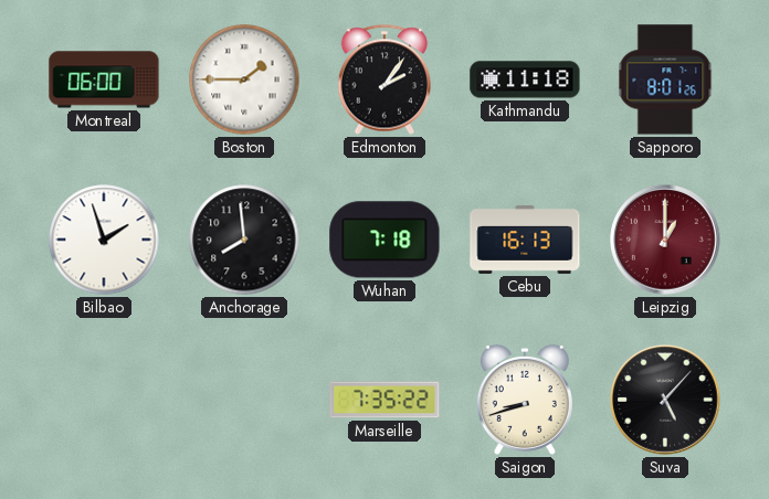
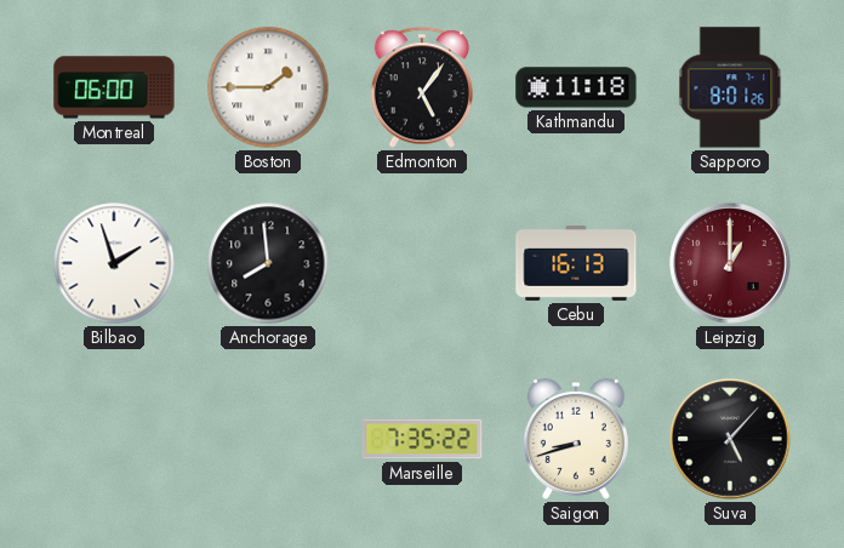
Edmonton: 2:06 -> 5:06 (422, 87)
Wuhan: 7:18 -> none (384, 240)
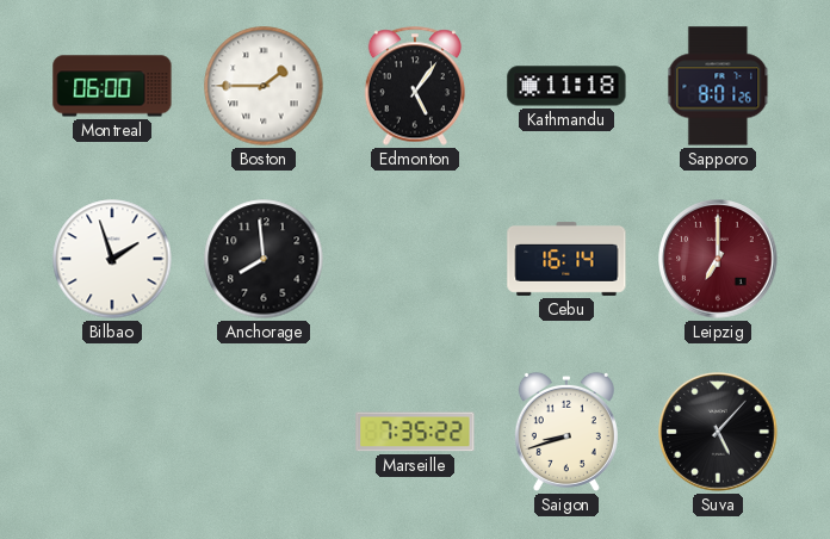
Cebu: 16:13 -> 16:14 (566, 259)
Leipzig: 1:00 -> 7:00 (718, 259)
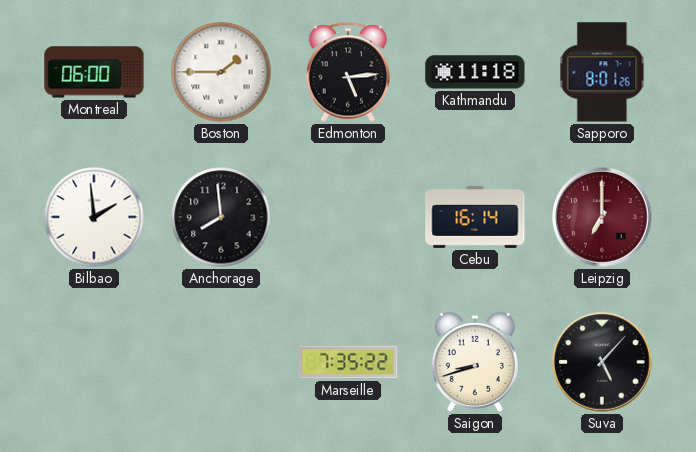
Edmonton: 5:06 -> 5:14 (348, 72)
Bilbao: 1:57 -> 1:59 (94, 217)
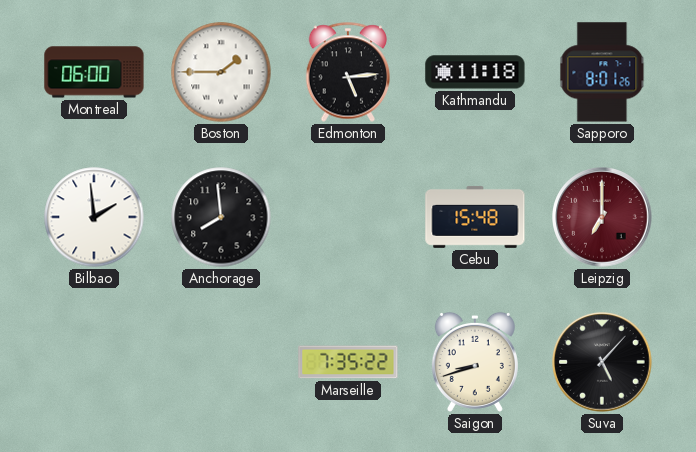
Cebu: 16:14 -> 15:48 (475, 217)
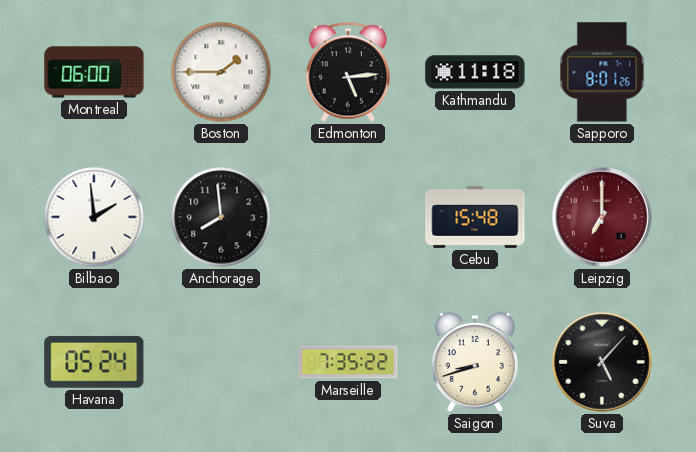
Havana: none -> 05:24 (94, 362)
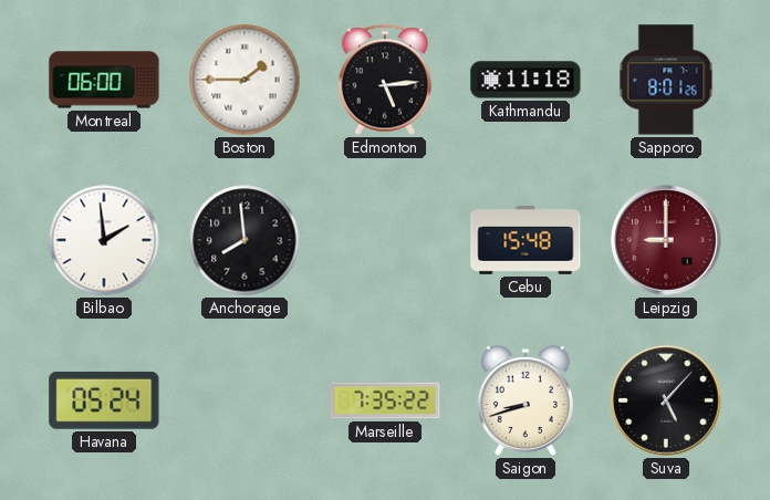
Leipzig: 7:00 -> 9:00 (666, 240)
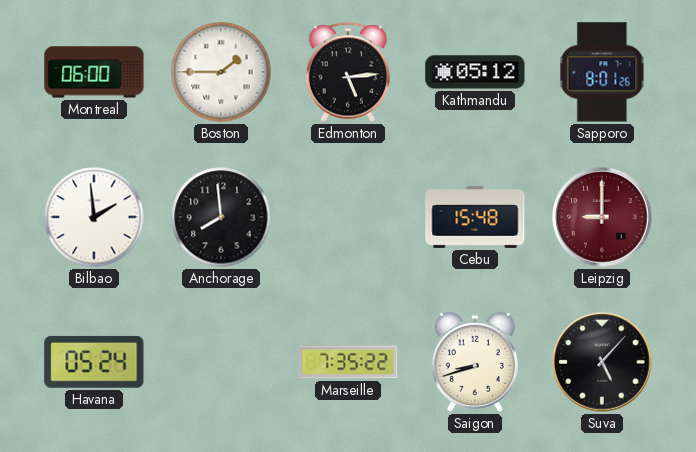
Kathmandu: 11:18 -> 05:12 (475, 72)
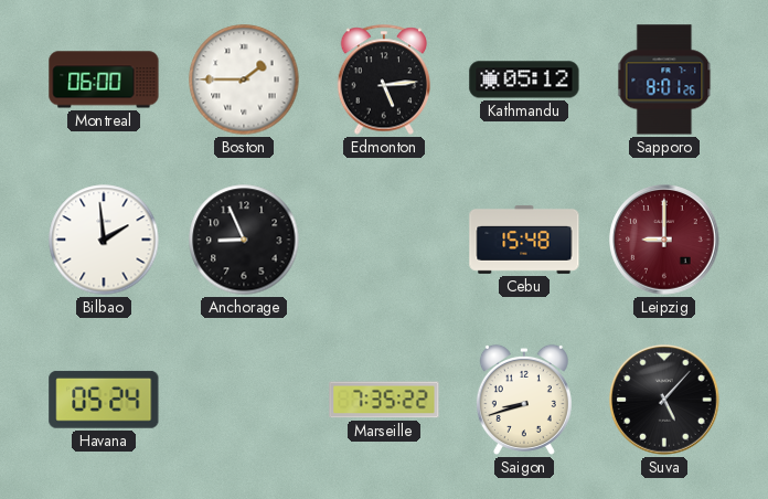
Anchorage: 7:59 -> 8:56 (244, 240)
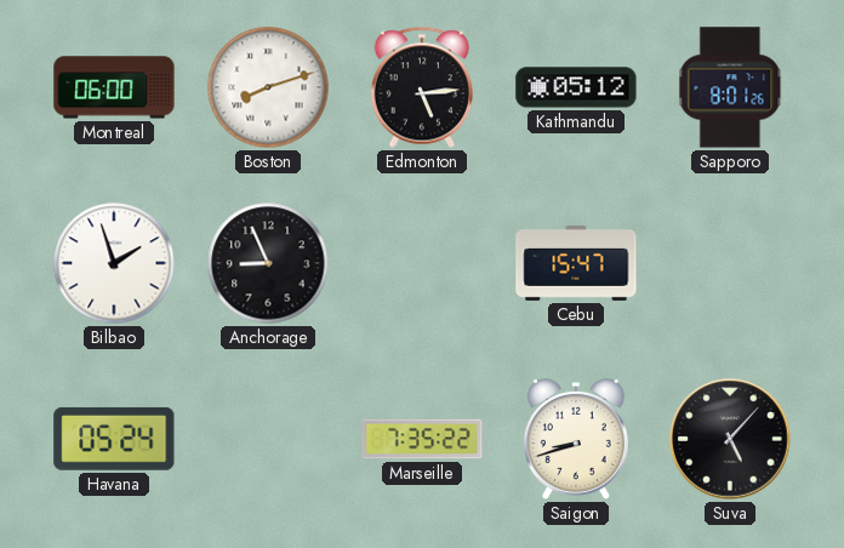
Boston: 1:45 -> 8:12 (268, 87)
Bilbao: 1:59 -> 1:57 (114, 263)
Cebu: 15:48 -> 15:47 (576, 263)
Leipzig: 9:00 -> none (664, 240)
